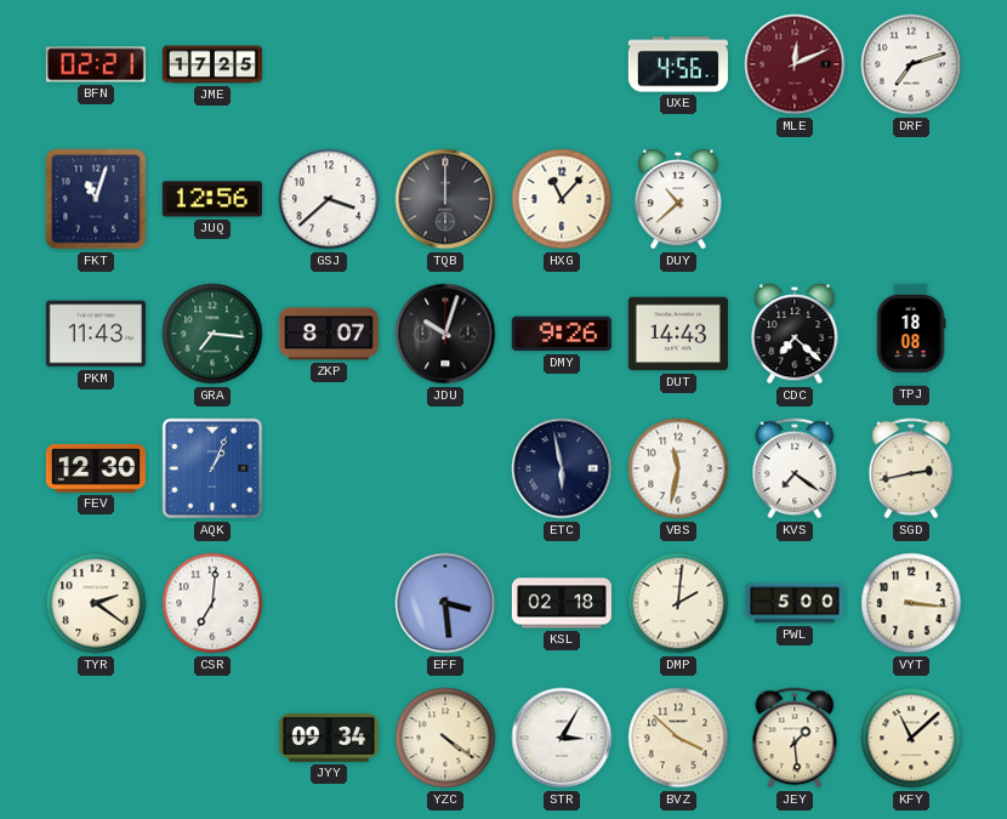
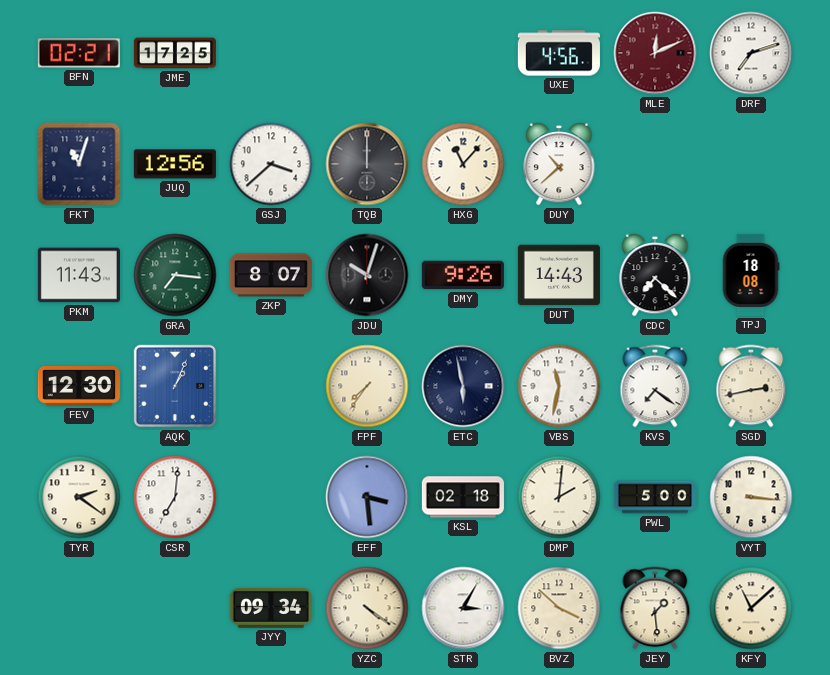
FPF: none -> 7:36 (367, 386)
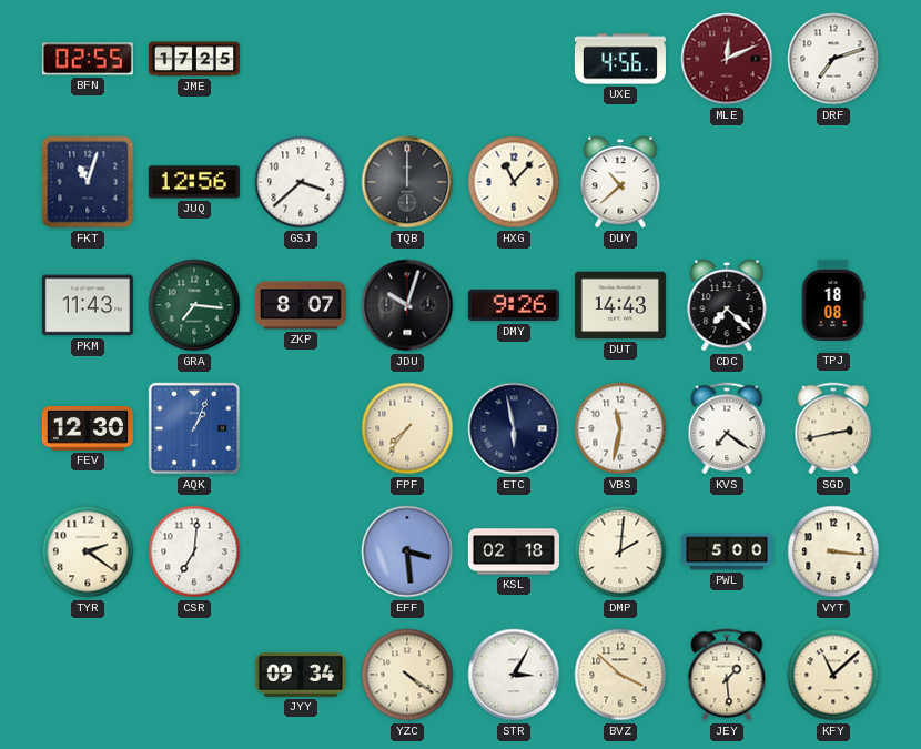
BFN: 02:21 -> 02:55 (88, 59)
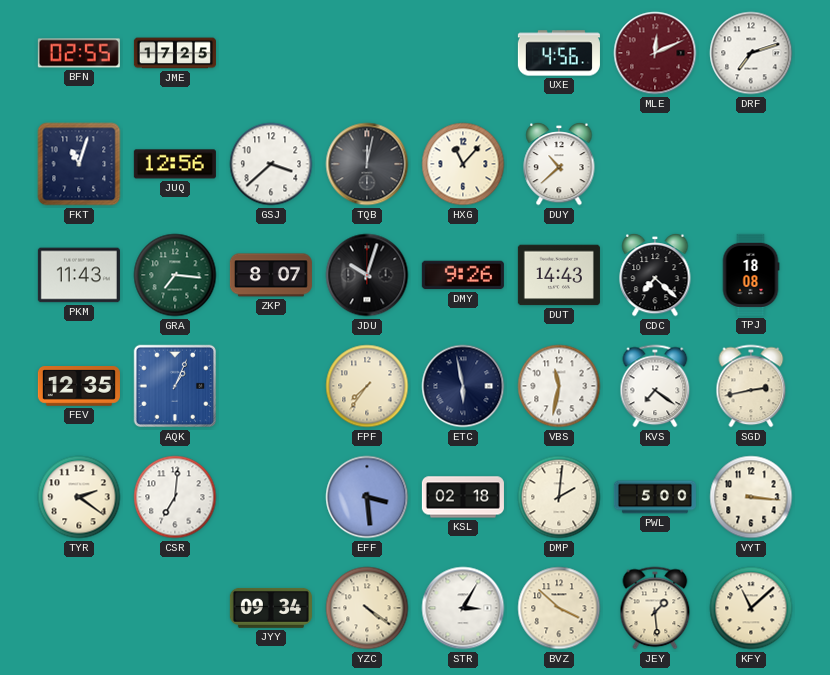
TQB: 12:00 -> 12:02 (367, 164)
FEV: 12:30 -> 12:35 (79, 386)
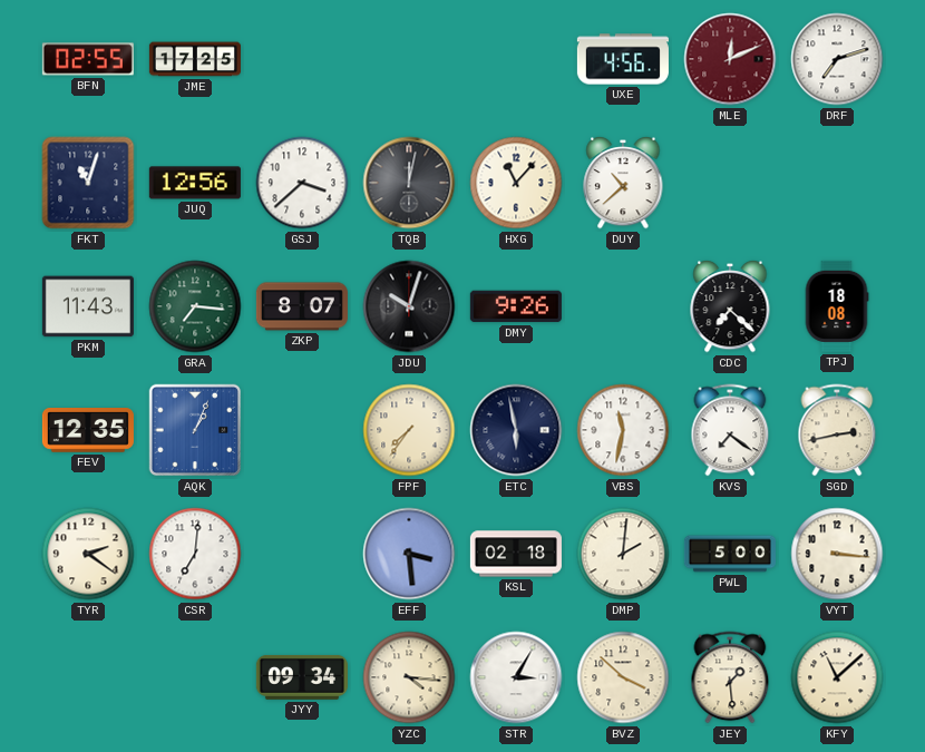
DUT: 14:43 -> none (559, 275)
YZC: 4:21 -> 4:16 (409, 677)
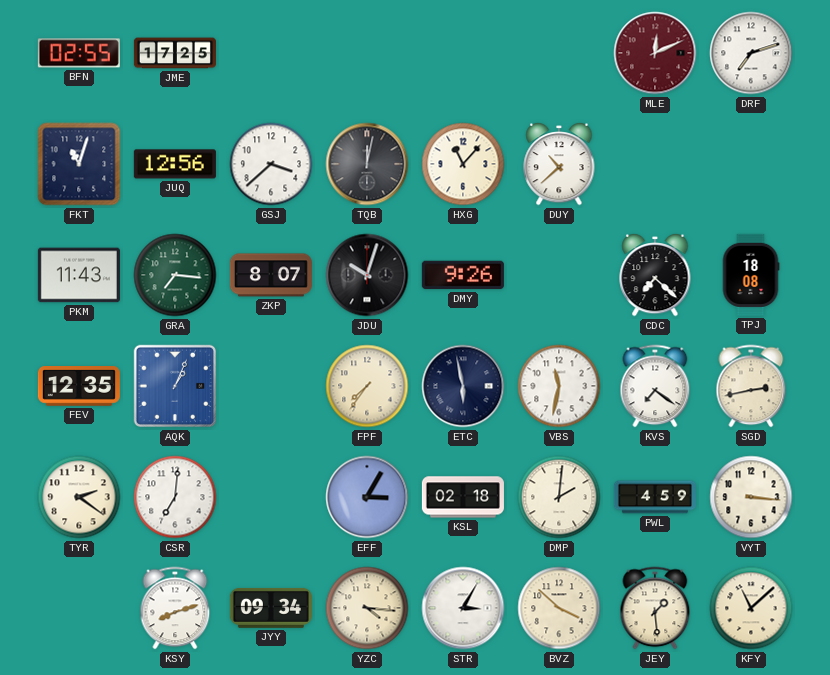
UXE: 4:56 -> none (623, 59)
EFF: 3:29 -> 3:05 (367, 497)
PWL: 5:00 -> 4:59 (655, 497)
KSY: none -> 8:12 (175, 608)
